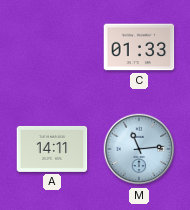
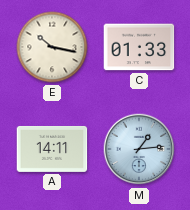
E: none -> 10:17 (52, 47)
M: 11:14 -> 1:14 (139, 149)
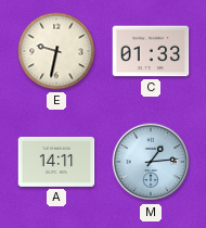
E: 10:17 -> 9:32 (56, 51)
